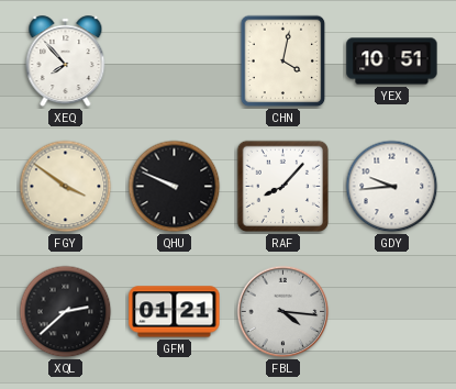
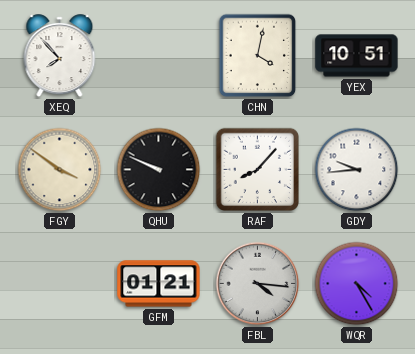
XQL: 2:38 -> none (66, 312)
WQR: none -> 4:25 (357, 284)
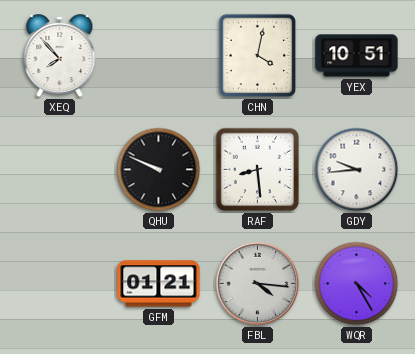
FGY: 3:51 -> none (60, 170)
RAF: 8:07 -> 8:29 (258, 170)
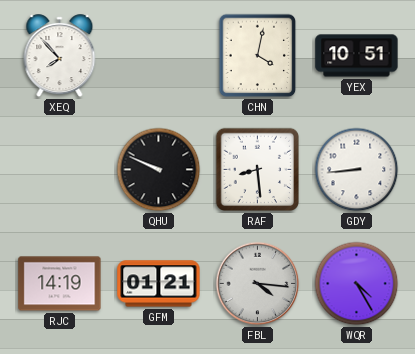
GDY: 9:44 -> 8:44 (357, 170)
RJC: none -> 14:19 (60, 284)
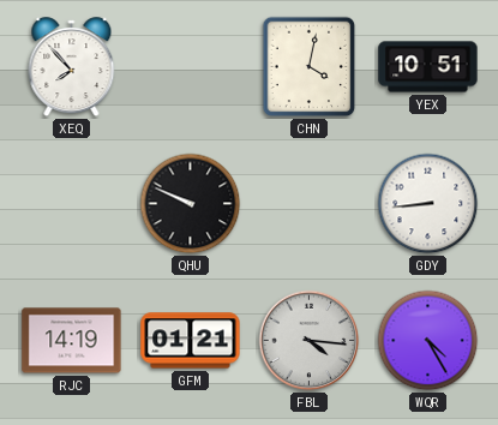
RAF: 8:29 -> none (258, 170)
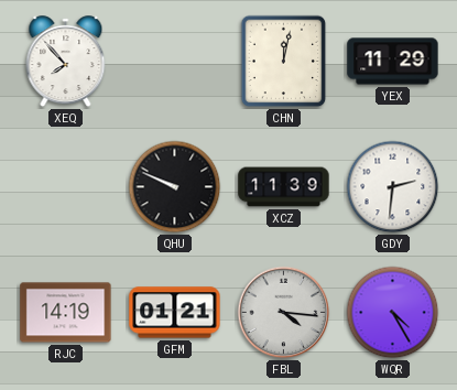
CHN: 4:02 -> 12:02 (284, 62)
YEX: 10:51 -> 11:29 (393, 62)
XCZ: none -> 11:39 (284, 187)
GDY: 8:44 -> 2:31 (393, 187)
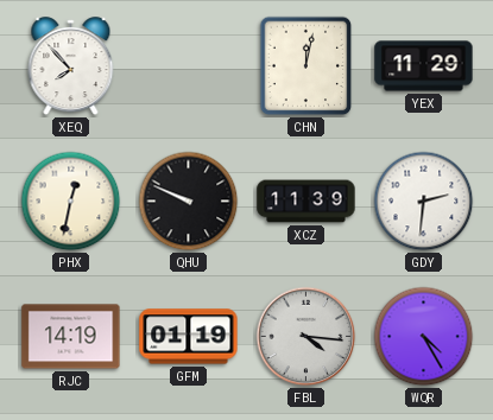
PHX: none -> 12:32 (71, 202)
GFM: 01:21 -> 01:19 (189, 337)
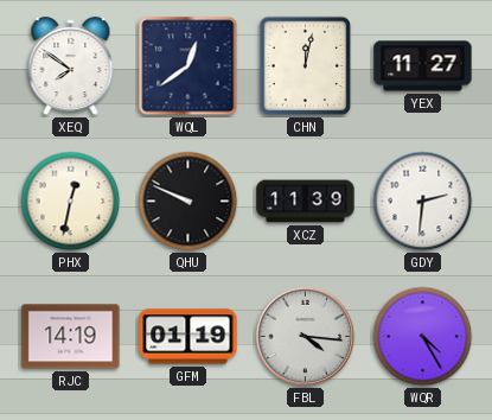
XEQ: 7:53 -> 7:51 (71, 66)
WQL: none -> 12:39 (189, 66)
YEX: 11:29 -> 11:27 (423, 66)
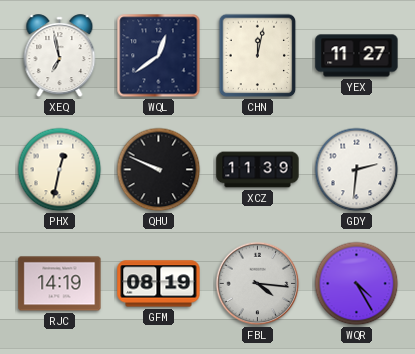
XEQ: 7:51 -> 6:58 (60, 56)
GFM: 01:19 -> 08:19 (159, 284)
